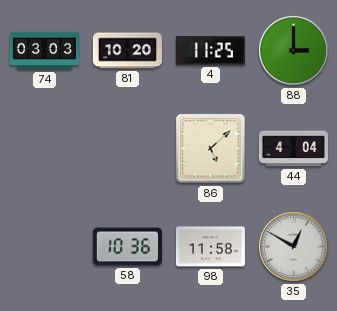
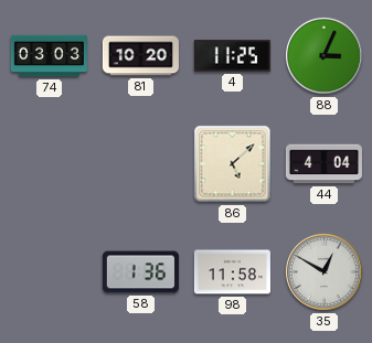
88: 3:00 -> 3:04 (325, 56)
58: 10:36 -> 1:36 (140, 272)
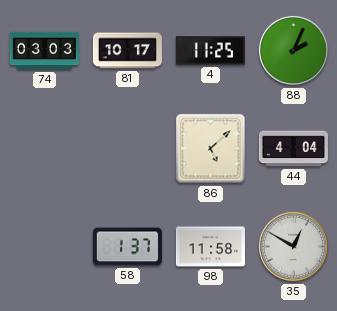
81: 10:20 -> 10:17 (127, 51)
88: 3:04 -> 2:04 (294, 51)
58: 1:36 -> 1:37 (127, 247)
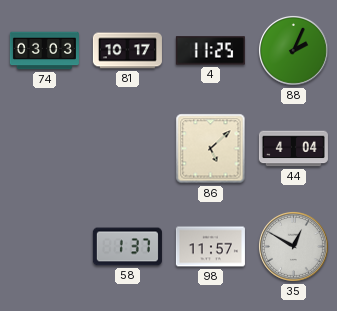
98: 11:58 -> 11:57 (210, 247)
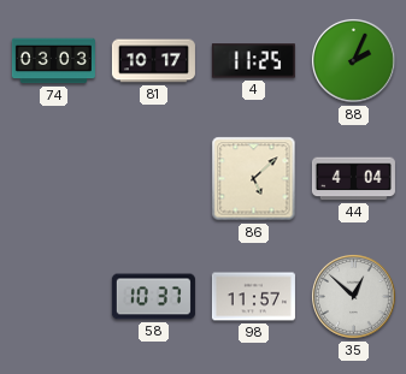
58: 1:37 -> 10:37 (153, 297)
35: 12:50 -> 12:52 (354, 297)
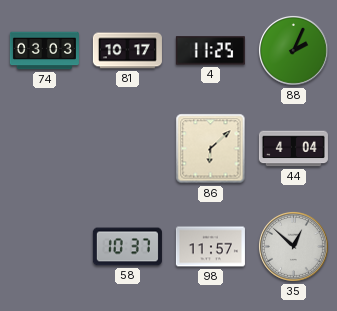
86: 5:08 -> 6:08 (211, 149)
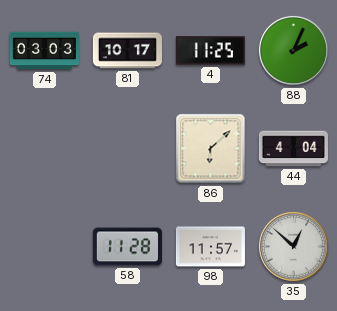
58: 10:37 -> 11:28 (127, 247)
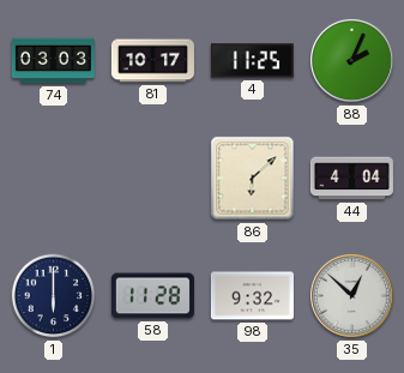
1: none -> 6:00 (54, 296)
98: 11:57 -> 9:32 (252, 296)
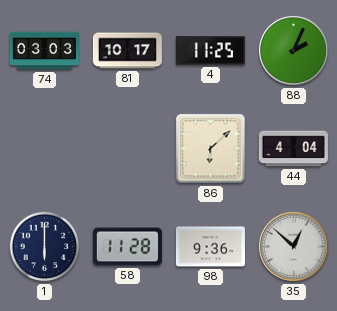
98: 9:32 -> 9:36 (210, 247)
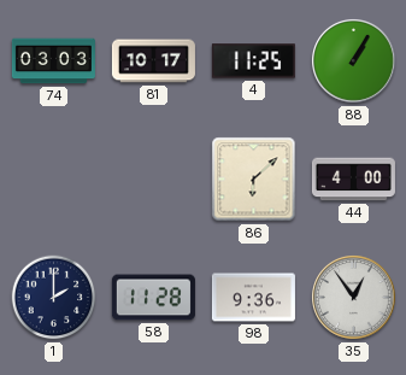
88: 2:04 -> 1:05 (354, 61)
44: 4:04 -> 4:00 (353, 180)
1: 6:00 -> 2:00 (54, 298)
35: 12:52 -> 12:54 (354, 298)
